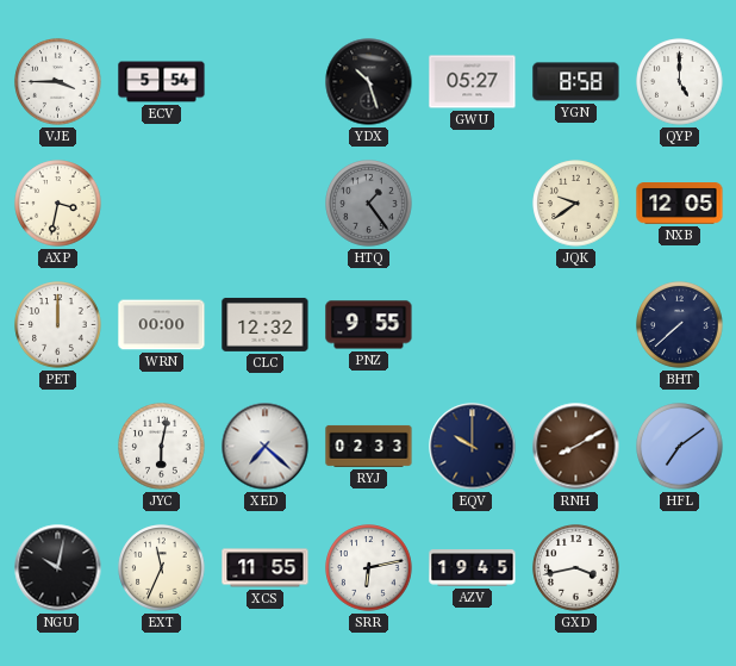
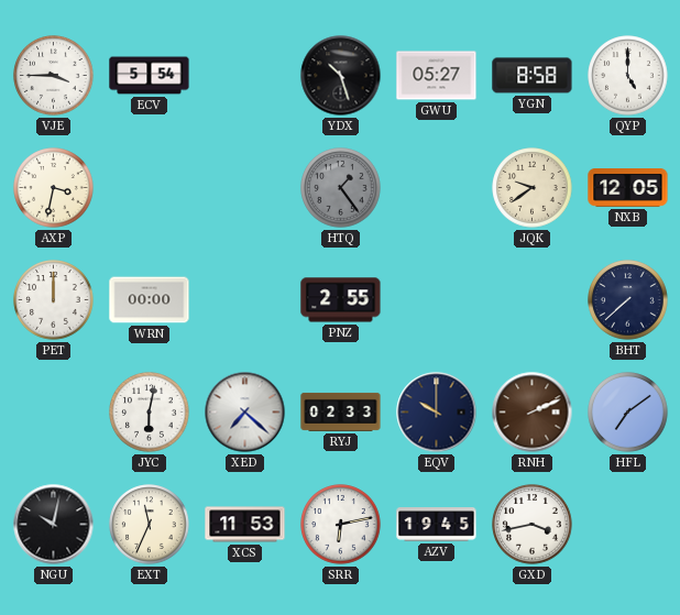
CLC: 12:32 -> none (266, 324)
PNZ: 9:55 -> 2:55 (341, 300)
RNH: 8:10 -> 2:11 (533, 413)
XCS: 11:55 -> 11:53 (245, 525)
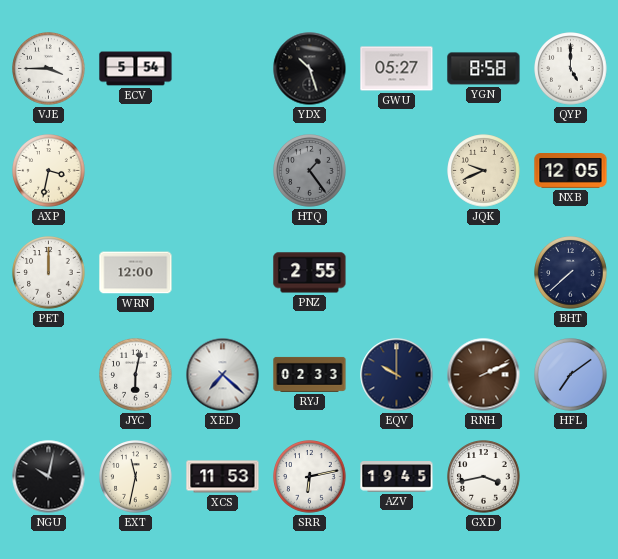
JQK: 9:39 -> 9:41 (484, 171)
WRN: 00:00 -> 12:00 (136, 273)
EXT: 11:34 -> 11:32 (136, 477)
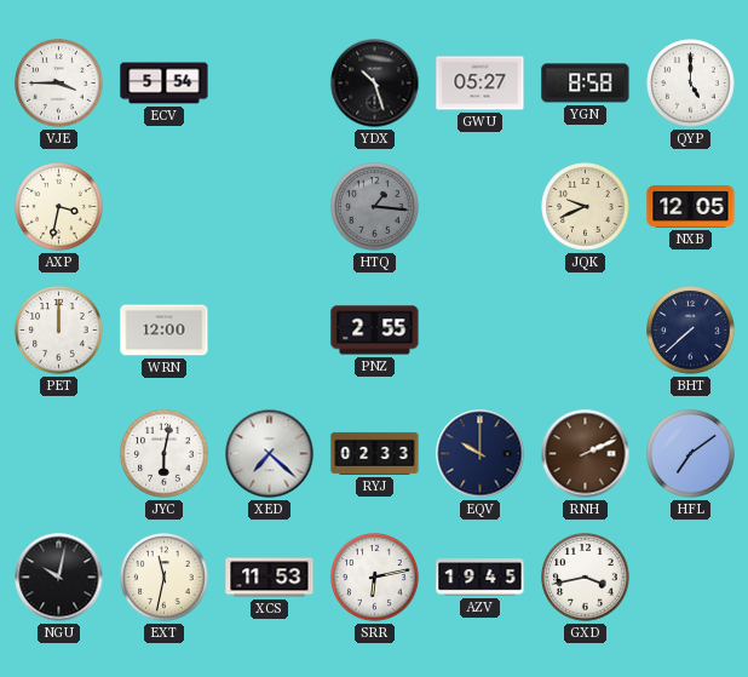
HTQ: 1:24 -> 1:16 (375, 207)
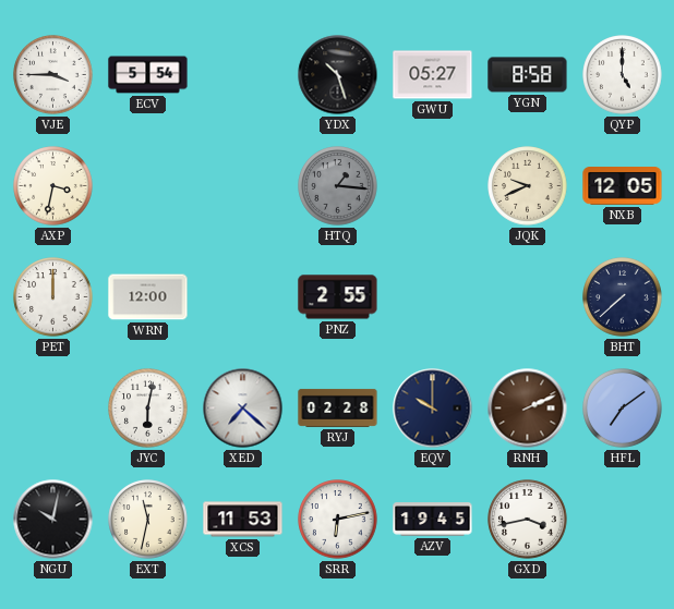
RYJ: 02:33 -> 02:28 (338, 407)
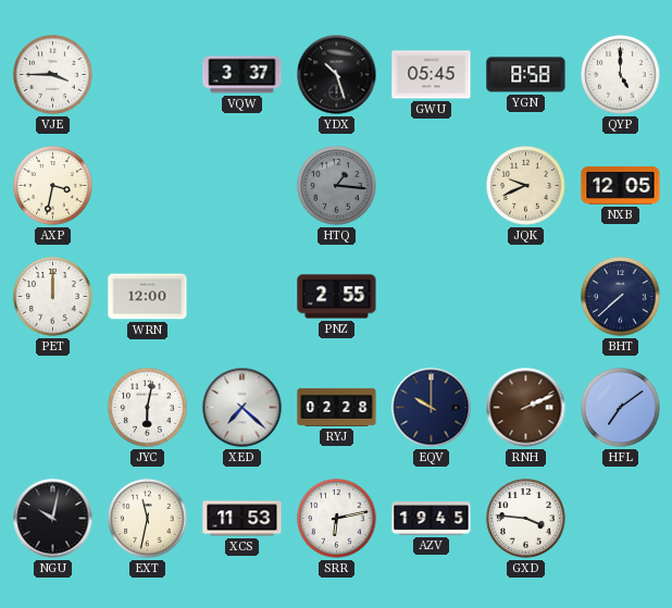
ECV: 5:54 -> none (148, 75)
VQW: none -> 3:37 (242, 75)
GWU: 05:27 -> 05:45 (432, 75)
GXD: 3:43 -> 3:46 (526, 519)
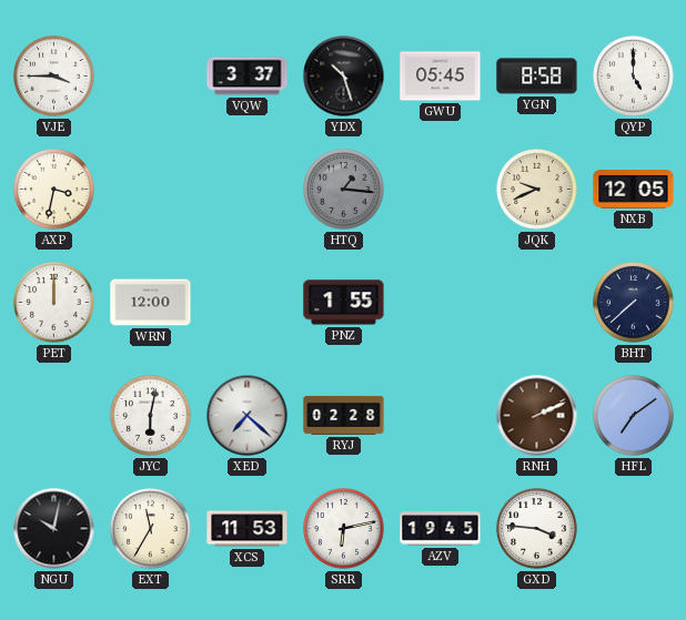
PNZ: 2:55 -> 1:55 (344, 303)
EQV: 10:00 -> none (432, 408)
EXT: 11:32 -> 11:35 (151, 529)
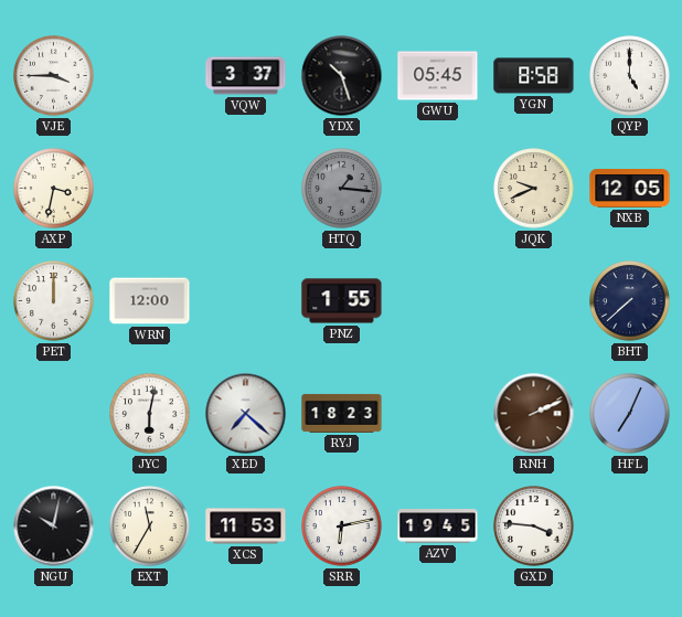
RYJ: 02:28 -> 18:23 (342, 413)
HFL: 7:09 -> 7:04 (630, 414)
